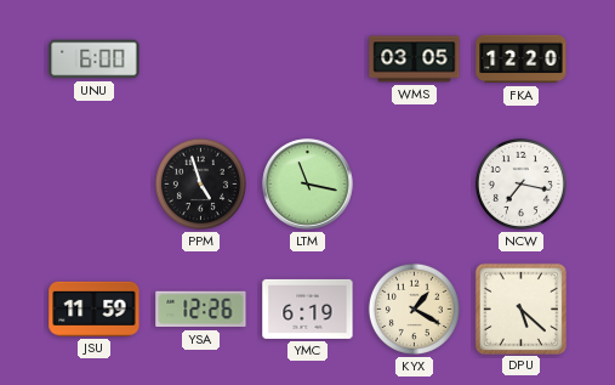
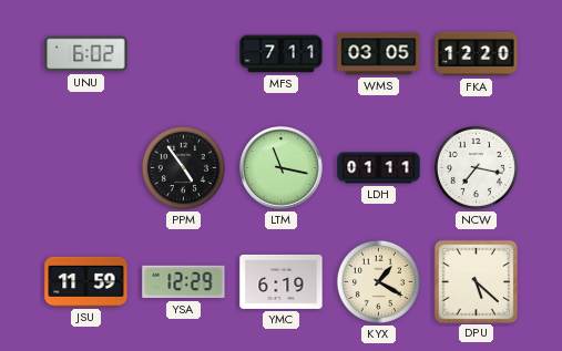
UNU: 6:00 -> 6:02 (86, 54)
MFS: none -> 7:11 (282, 54)
PPM: 4:57 -> 4:54 (183, 167)
LDH: none -> 01:11 (379, 168)
YSA: 12:26 -> 12:29 (184, 282)
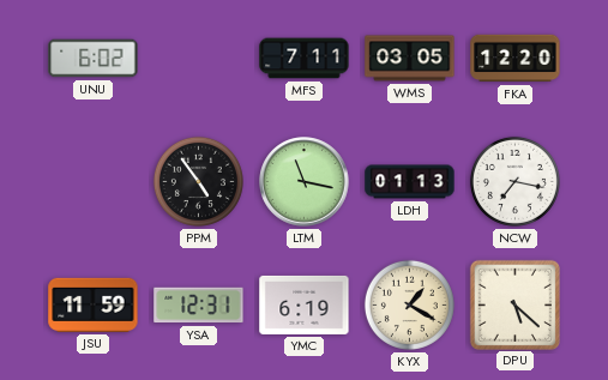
LDH: 01:11 -> 01:13 (410, 182)
YSA: 12:29 -> 12:31 (199, 306)
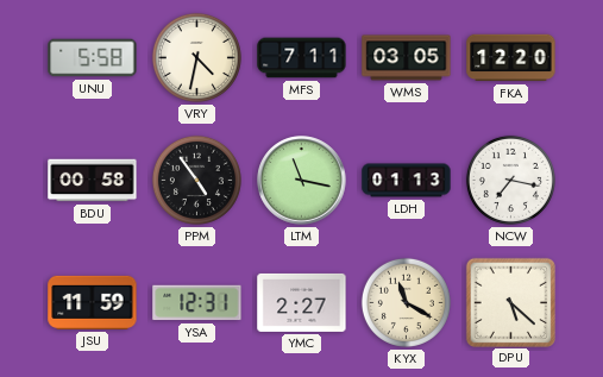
UNU: 6:02 -> 5:58 (93, 58)
VRY: none -> 4:32 (196, 57)
BDU: none -> 00:58 (93, 181)
YMC: 6:19 -> 2:27 (302, 302)
KYX: 1:20 -> 11:20 (406, 302)
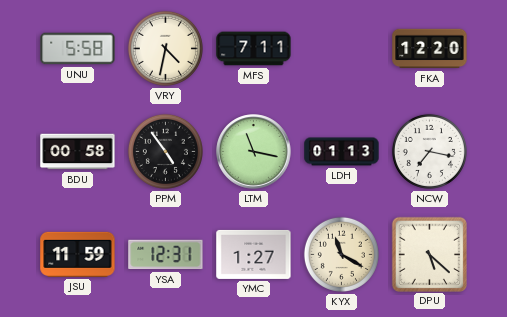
WMS: 03:05 -> none (407, 58)
YMC: 2:27 -> 1:27 (254, 254)
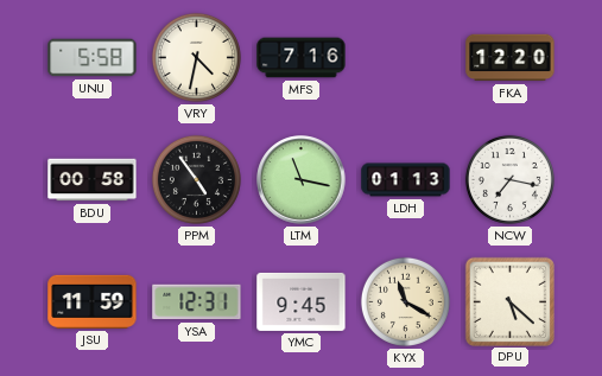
MFS: 7:11 -> 7:16 (302, 58)
YMC: 1:27 -> 9:45 (302, 301)
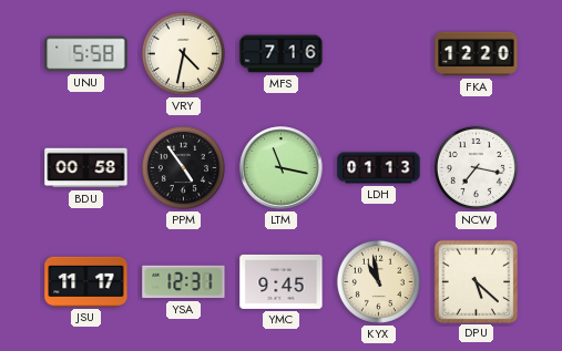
JSU: 11:59 -> 11:17 (86, 281)
KYX: 11:20 -> 10:58 (378, 281)
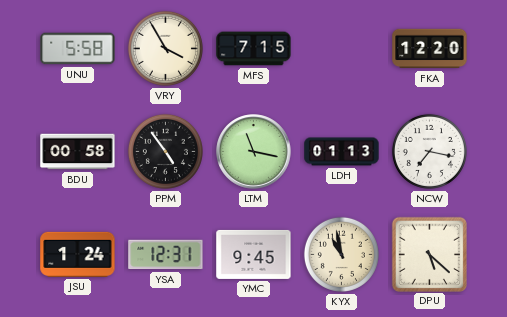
VRY: 4:32 -> 3:55 (165, 48)
MFS: 7:16 -> 7:15 (254, 49)
JSU: 11:17 -> 1:24 (78, 254)
